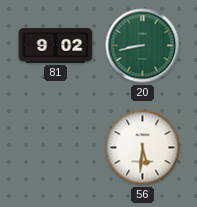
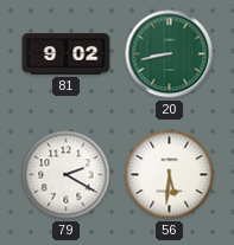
79: none -> 2:20 (67, 175)
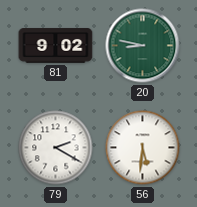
20: 8:43 -> 8:47 (143, 46)
